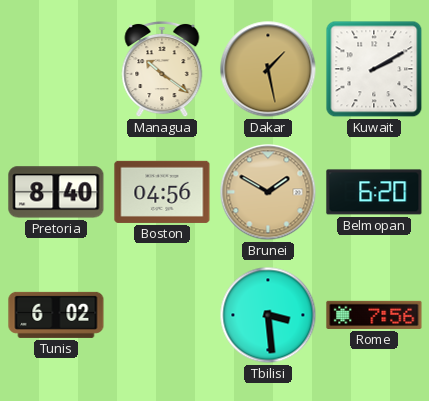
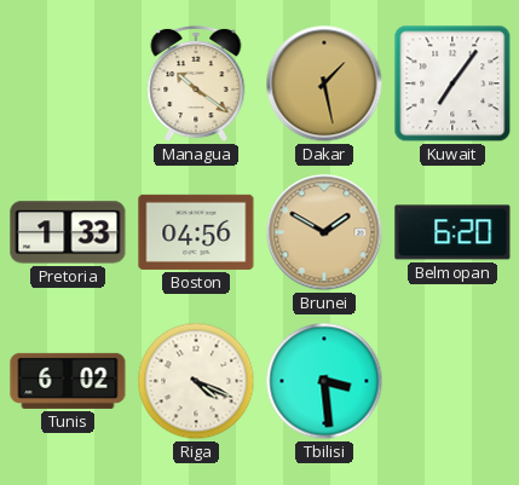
Kuwait: 2:10 -> 7:06 (452, 83)
Pretoria: 8:40 -> 1:33 (68, 232)
Riga: none -> 4:19 (196, 381)
Rome: 7:56 -> none (374, 315)
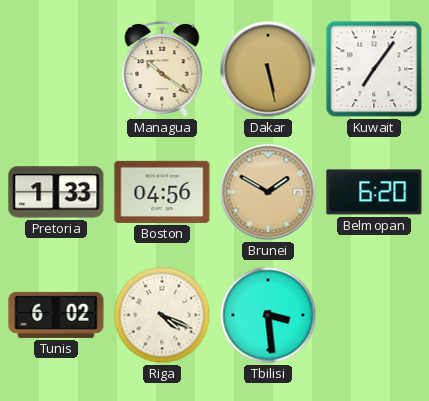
Dakar: 1:28 -> 5:28 (268, 69)
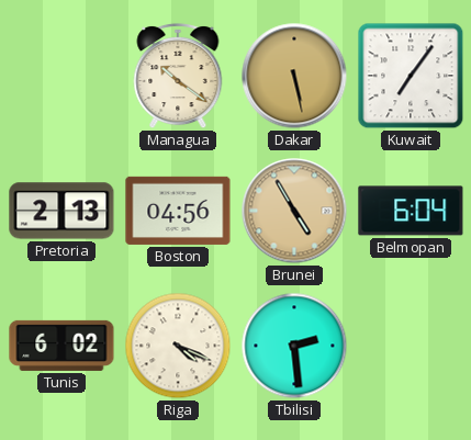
Pretoria: 1:33 -> 2:13 (61, 211)
Brunei: 1:50 -> 4:55 (294, 211)
Belmopan: 6:20 -> 6:04 (411, 211)
Tbilisi: 3:29 -> 2:29 (294, 346)
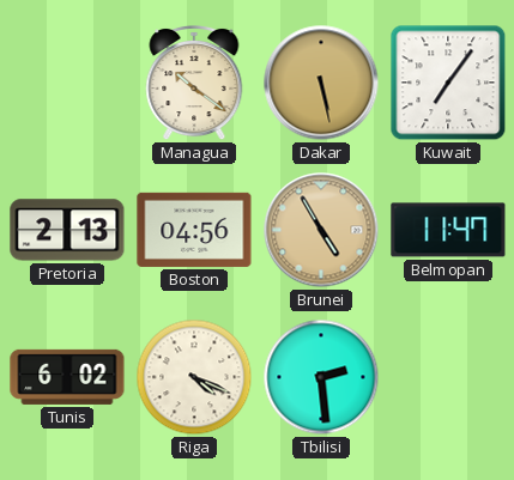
Belmopan: 6:04 -> 11:47 (448, 230)
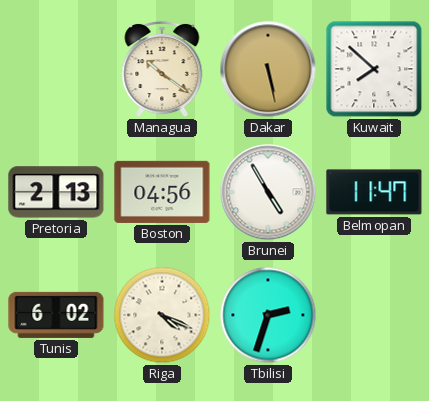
Kuwait: 7:06 -> 7:52 (374, 69)
Brunei dial: champagne -> white (268, 192)
Tbilisi: 2:29 -> 2:33 (268, 315)
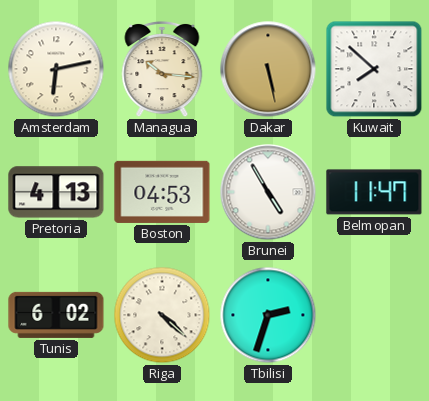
Amsterdam: none -> 6:13 (56, 69)
Managua: 10:21 -> 10:16 (162, 69)
Pretoria: 2:13 -> 4:13 (56, 192)
Boston: 04:56 -> 04:53 (162, 192)
Riga: 4:19 -> 4:22 (162, 315)
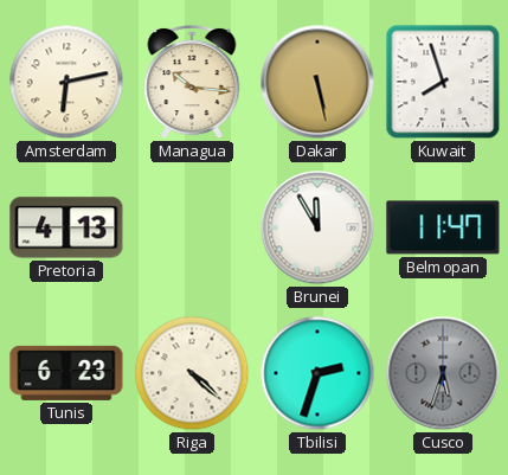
Kuwait: 7:52 -> 7:57 (443, 82)
Boston: 04:53 -> none (162, 192)
Brunei: 4:55 -> 11:55 (317, 227)
Tunis: 6:02 -> 6:23 (66, 373)
Cusco: none -> 5:33 (443, 373)
